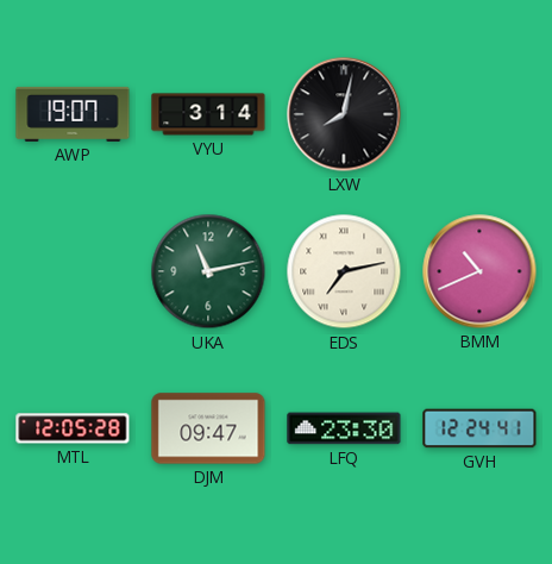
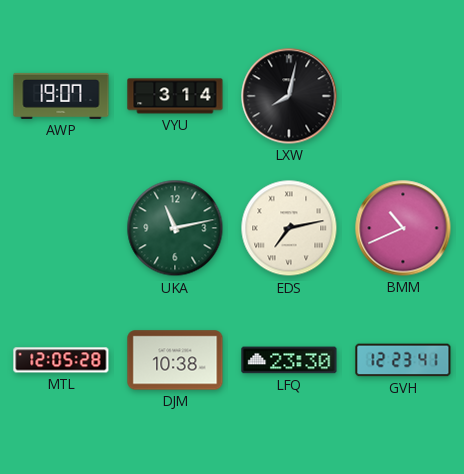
DJM: 09:47 -> 10:38 (175, 360)
GVH: 12:24 -> 12:23 (403, 360)
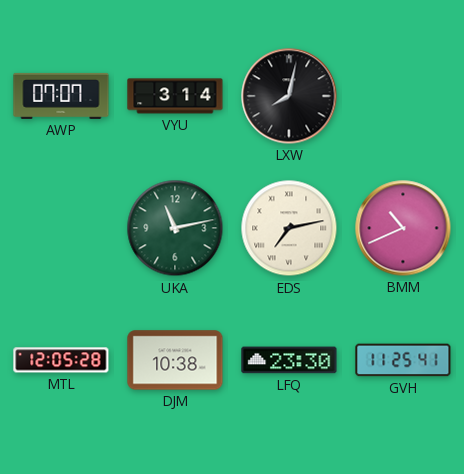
AWP: 19:07 -> 07:07 (61, 96)
GVH: 12:23 -> 11:25 (403, 360)
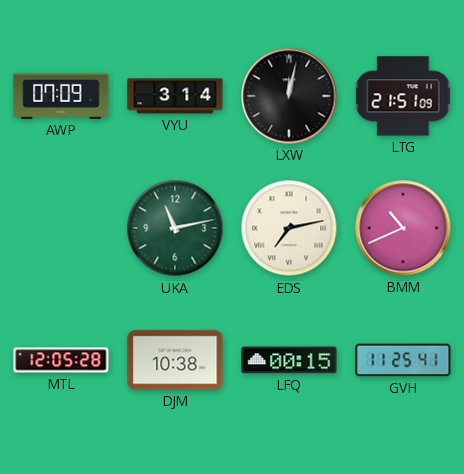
AWP: 07:07 -> 07:09 (61, 96)
LXW: 8:02 -> 12:02 (289, 96)
LTG: none -> 21:51 (403, 96)
LFQ: 23:30 -> 00:15 (289, 360)
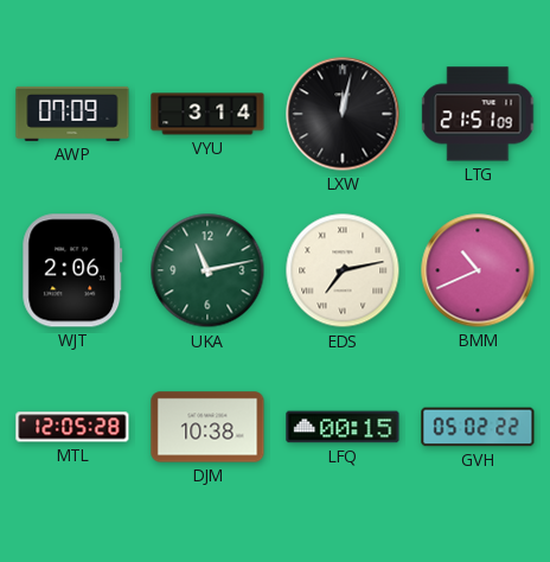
WJT: none -> 2:06 (72, 270)
GVH: 11:25 -> 05:02 (478, 427)
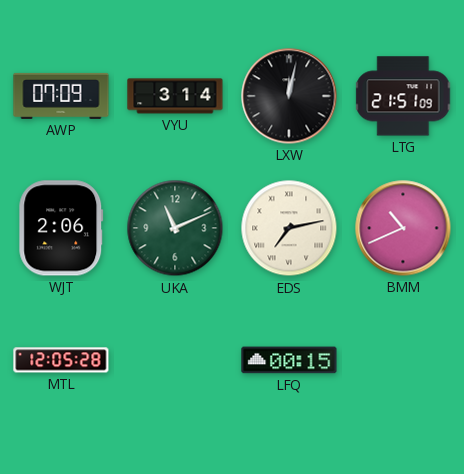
UKA: 11:13 -> 11:11 (175, 228)
DJM: 10:38 -> none (207, 427)
GVH: 05:02 -> none (478, 427)
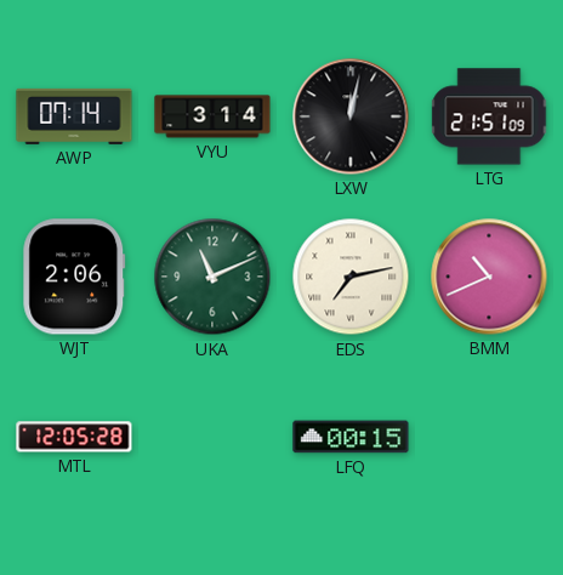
AWP: 07:09 -> 07:14 (74, 116)
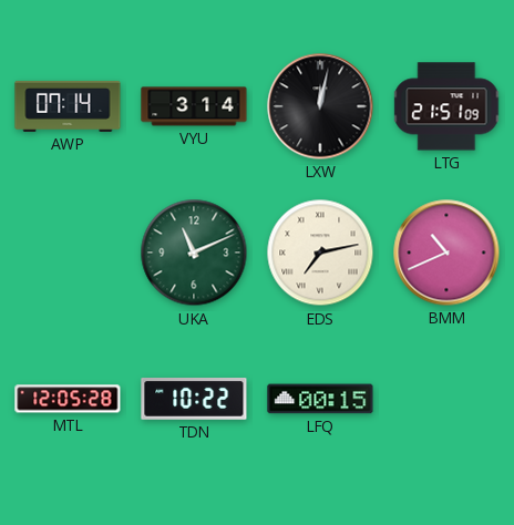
WJT: 2:06 -> none (74, 277)
TDN: none -> 10:22 (194, 400)
